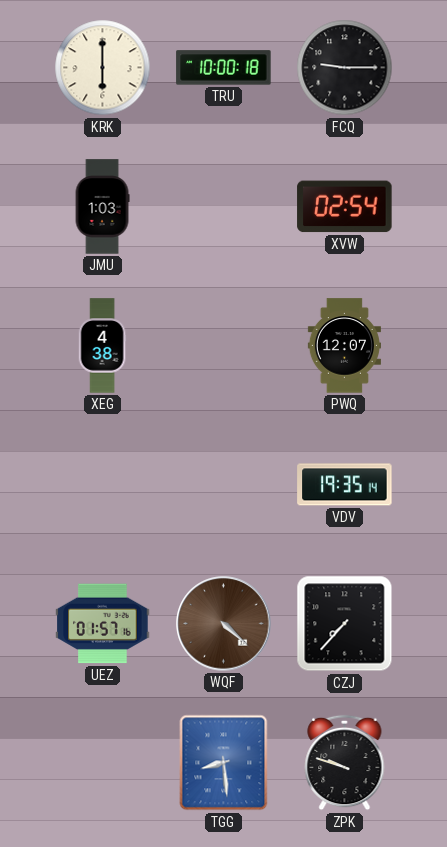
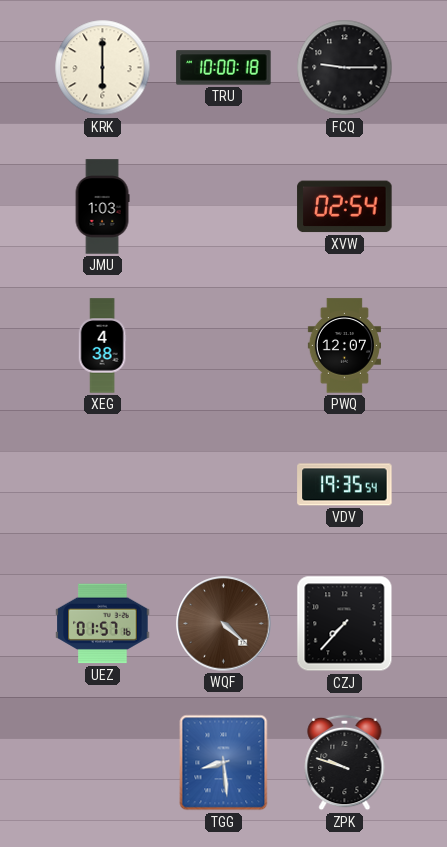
VDV: 19:35:14 -> 19:35:54 (345, 485)
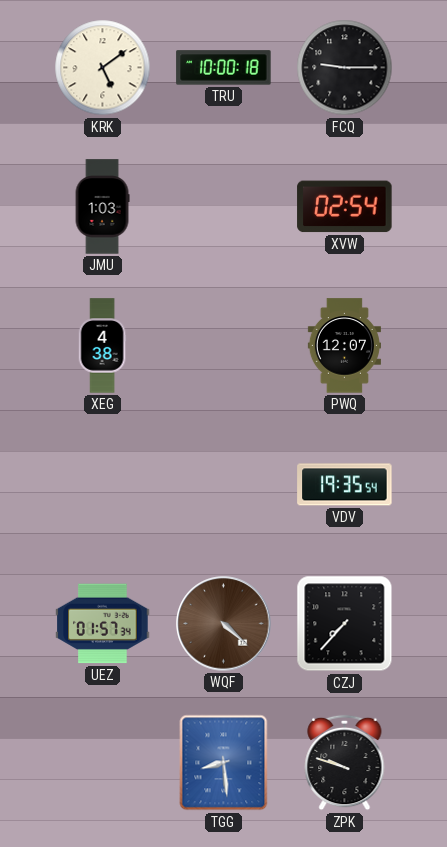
KRK: 6:00 -> 5:09 (103, 68)
UEZ: 01:57:16 -> 01:57:34 (103, 624)
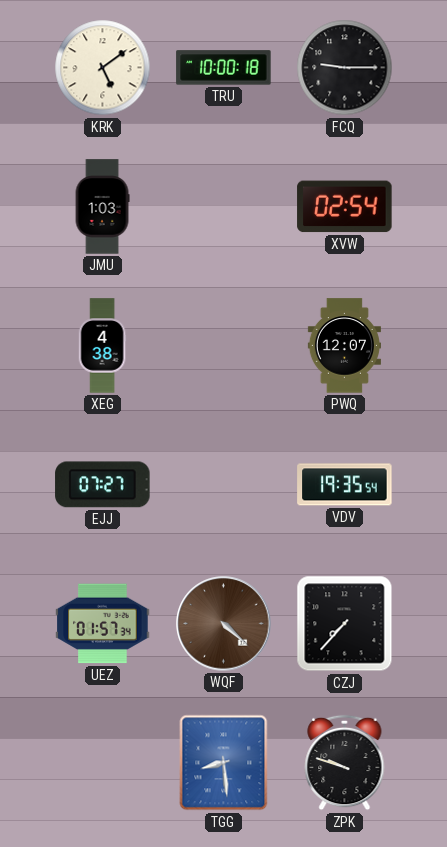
EJJ: none -> 07:27 (103, 485)
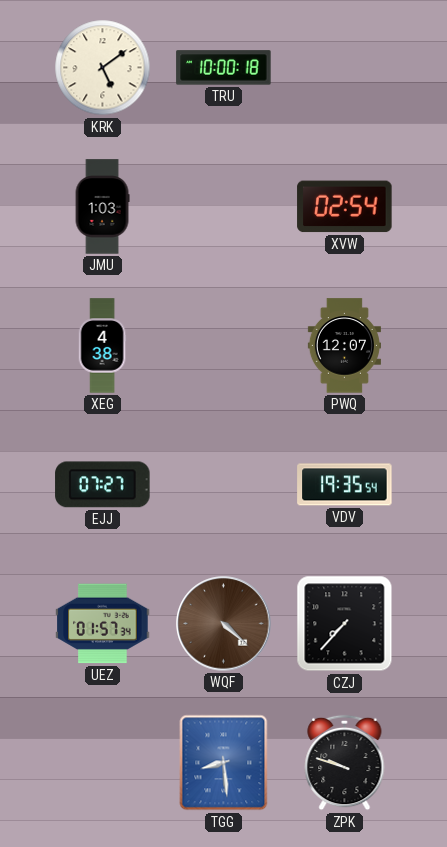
FCQ: 9:15 -> none (345, 68)
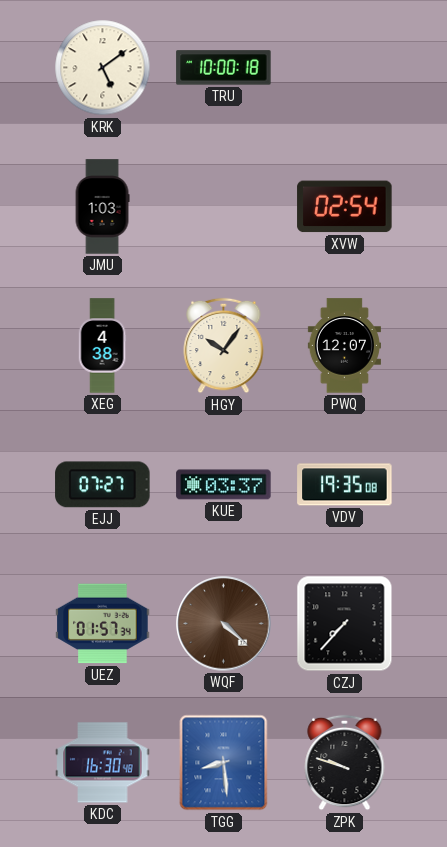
HGY: none -> 10:06 (224, 346)
KUE: none -> 03:37 (224, 485)
VDV: 19:35:54 -> 19:35:08 (345, 485)
KDC: none -> 16:30 (103, 763)
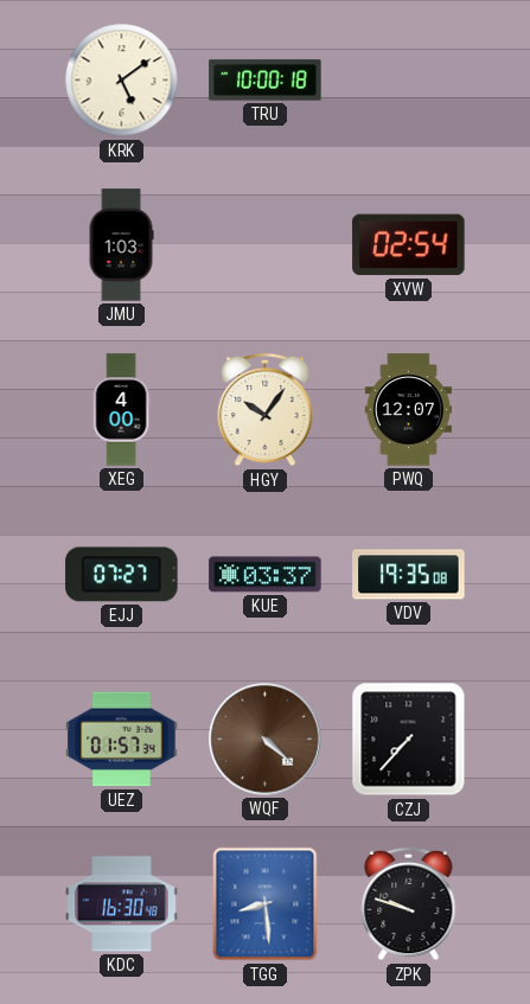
XEG: 4:38 -> 4:00 (121, 410)
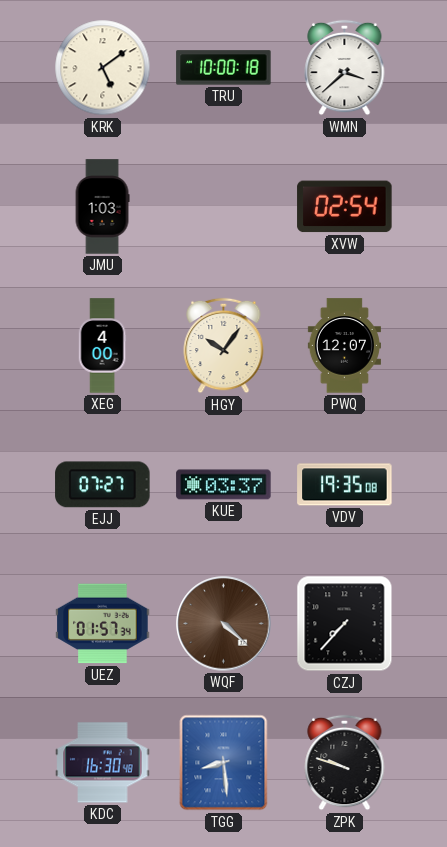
WMN: none -> 3:38 (345, 68)
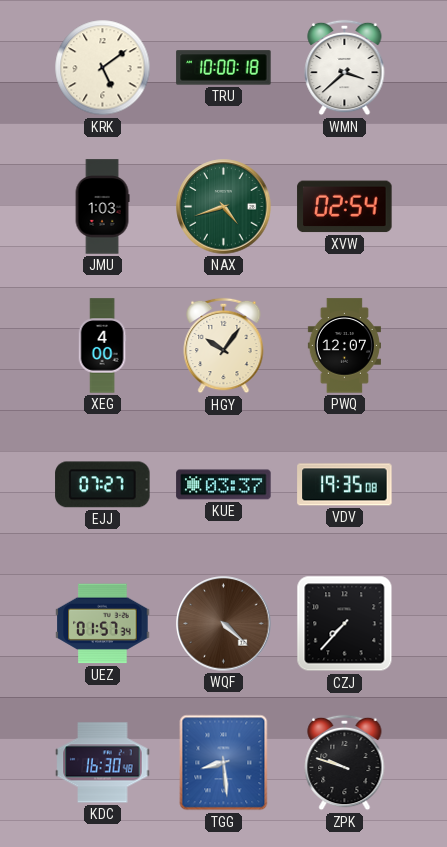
NAX: none -> 4:42 (224, 207)
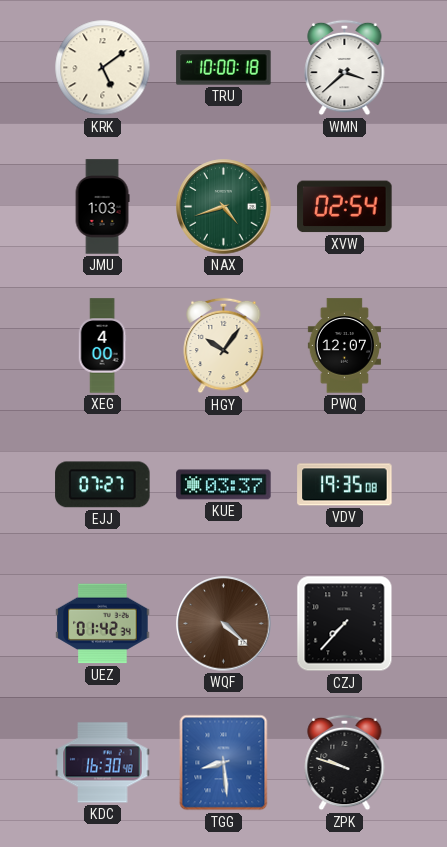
UEZ: 01:57 -> 01:42 (103, 624)
